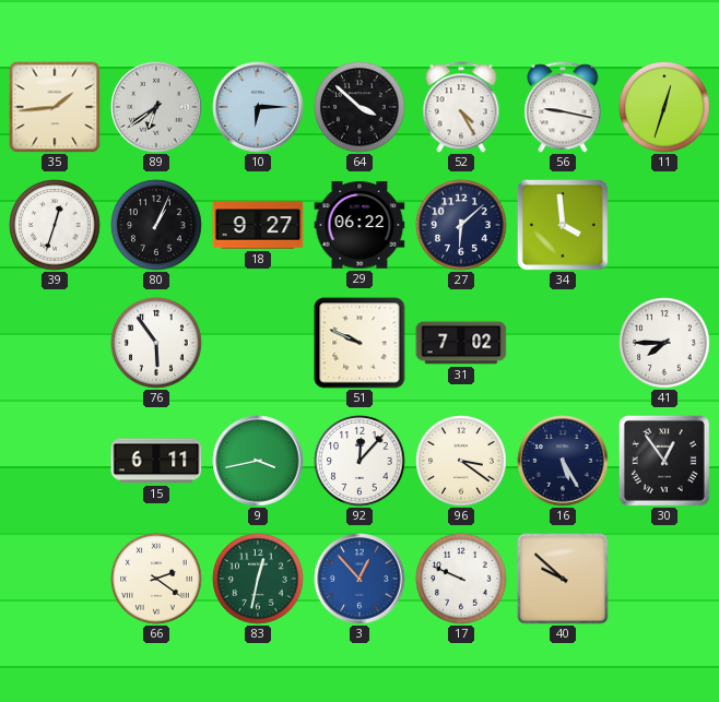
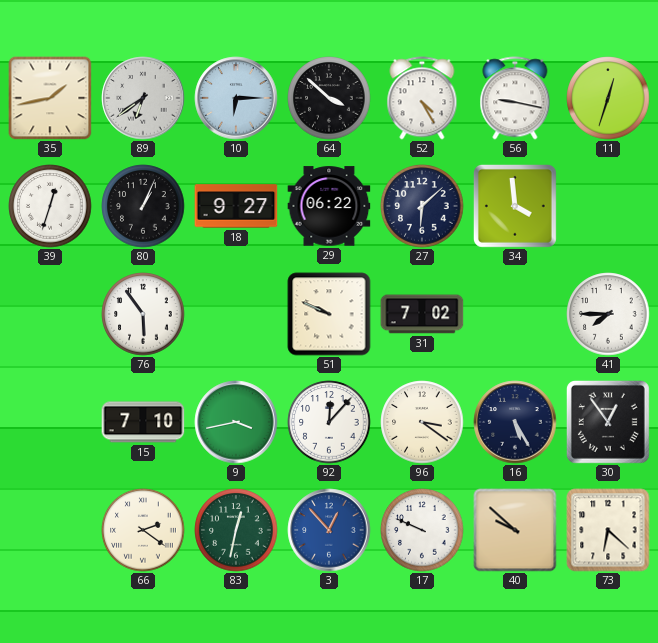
35: 1:44 -> 1:43 (50, 98)
15: 6:11 -> 7:10 (143, 422)
73: none -> 6:22 (608, 530)
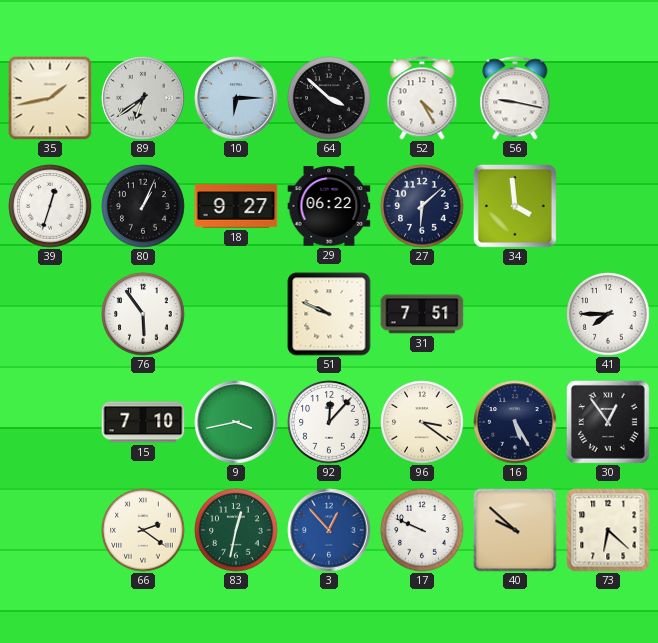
11: 12:33 -> none (608, 98)
31: 7:02 -> 7:51 (422, 314)
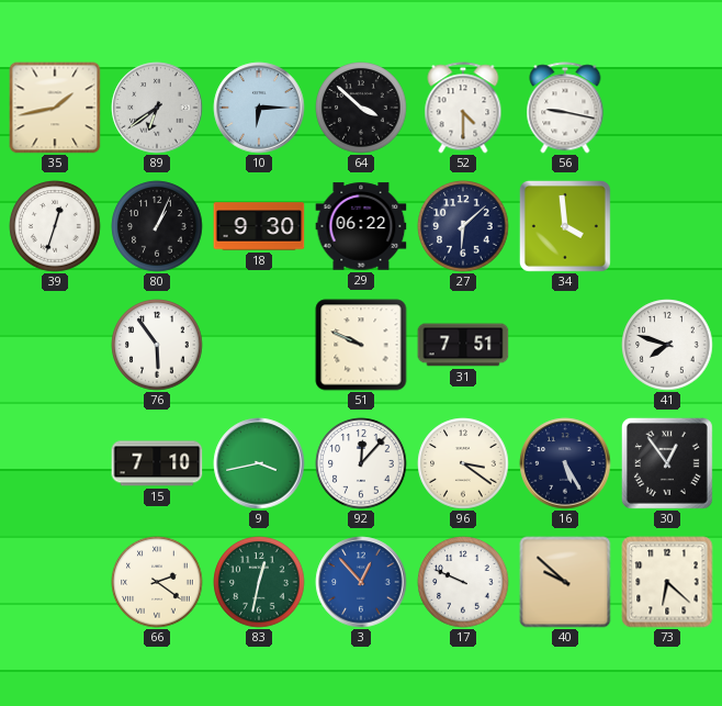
52: 4:25 -> 4:30 (463, 108)
18: 9:27 -> 9:30 (259, 226)
41: 7:45 -> 7:48 (667, 345)
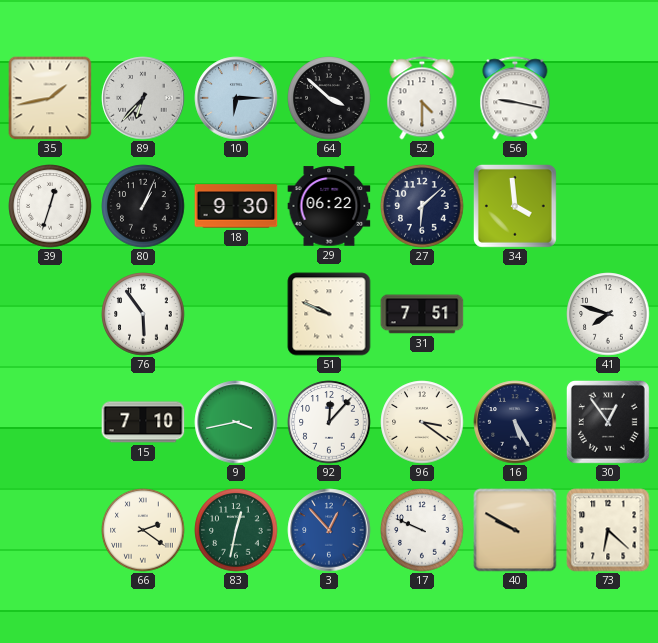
89: 6:39 -> 6:37 (143, 98)
40: 9:52 -> 9:50 (515, 530)
